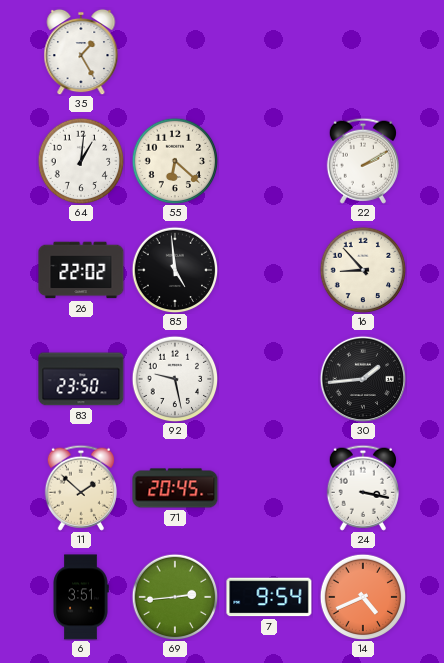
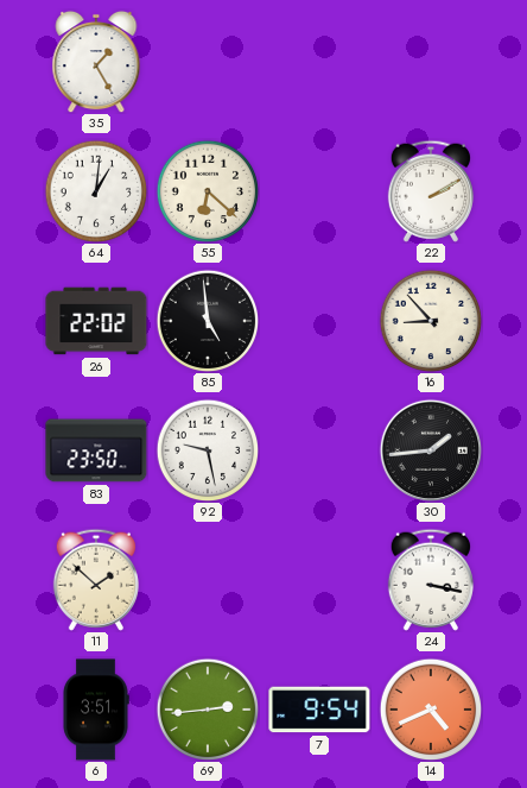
71: 20:45 -> none (175, 488)
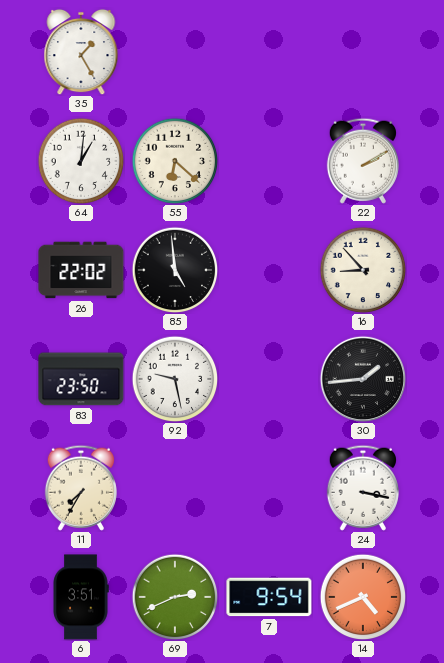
11: 1:52 -> 7:35 (81, 488)
69: 2:44 -> 2:41 (175, 597)
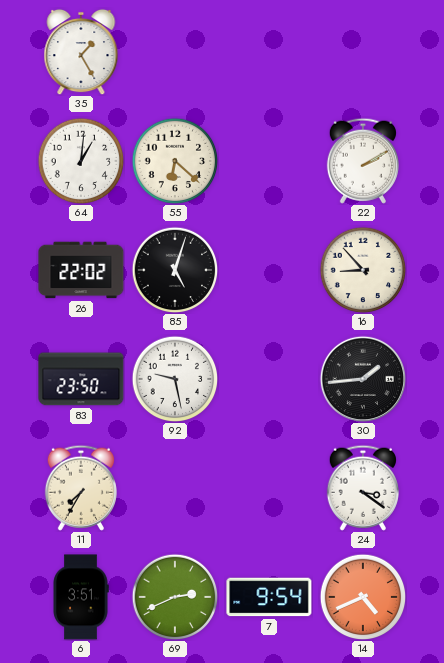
85: 4:59 -> 5:03 (175, 270)
24: 3:17 -> 3:21 (363, 488)
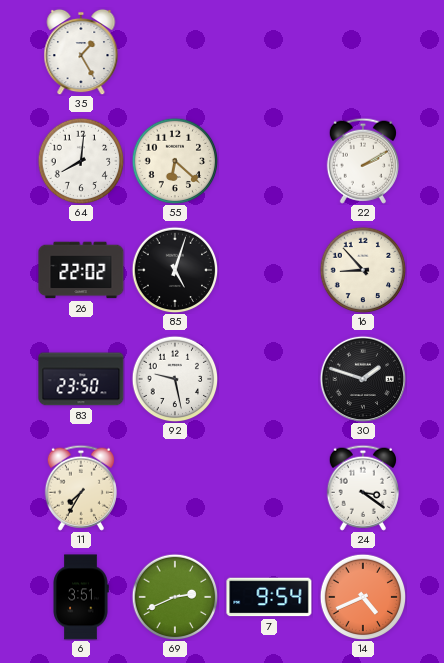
64: 1:01 -> 8:01 (81, 161)
30: 1:44 -> 1:48 (362, 378)
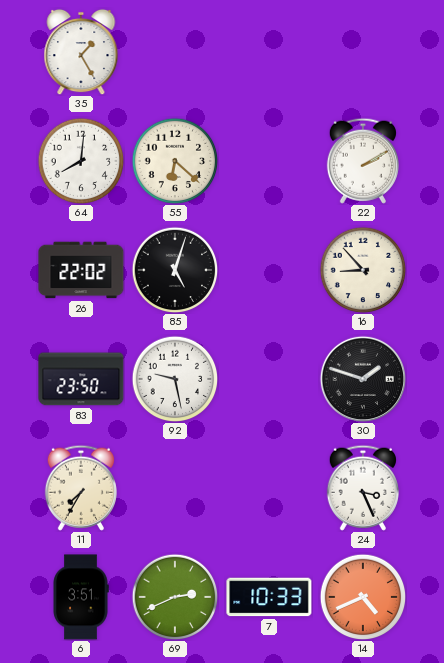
24: 3:21 -> 3:26 (363, 488)
7: 9:54 -> 10:33 (269, 597)
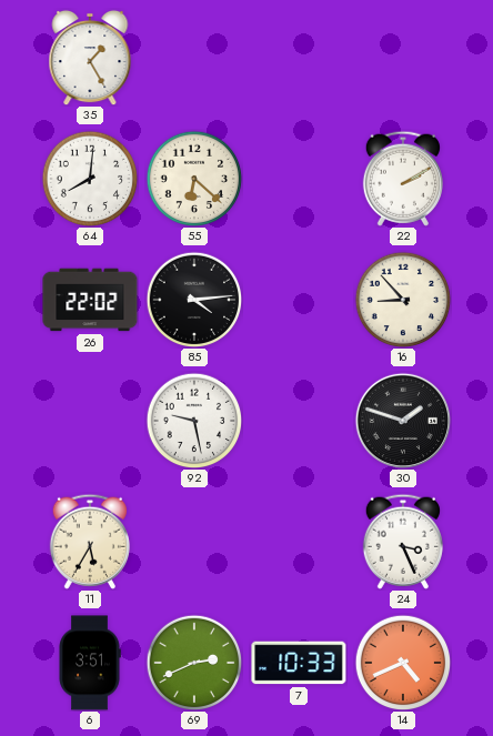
85: 5:03 -> 4:14 (194, 300)
83: 23:50 -> none (81, 379)
11: 7:35 -> 5:35 (90, 542)
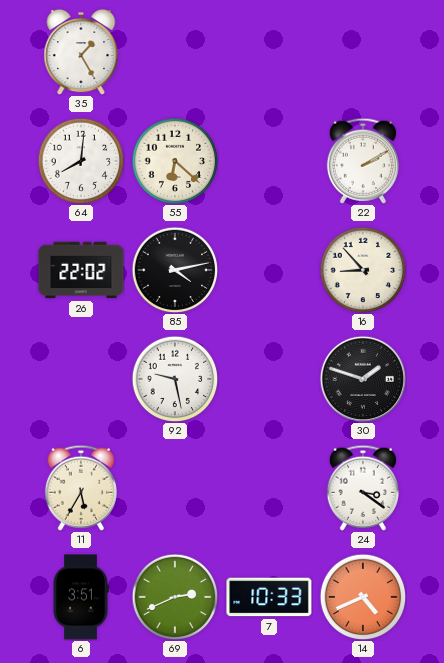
85: 4:14 -> 4:13 (175, 270)
24: 3:26 -> 3:21 (363, 488)
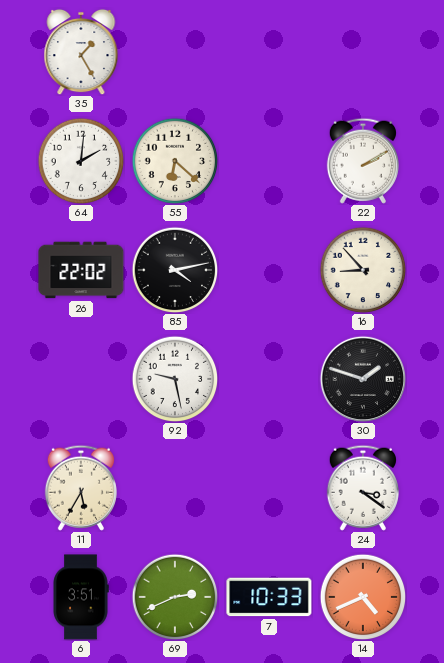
64: 8:01 -> 2:01 (81, 161)
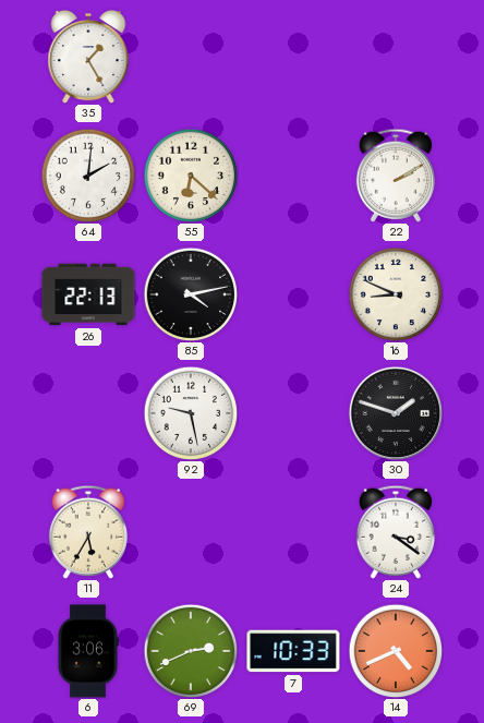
26: 22:02 -> 22:13 (88, 294)
16: 8:53 -> 8:49 (396, 294)
6: 3:51 -> 3:06 (88, 651)
